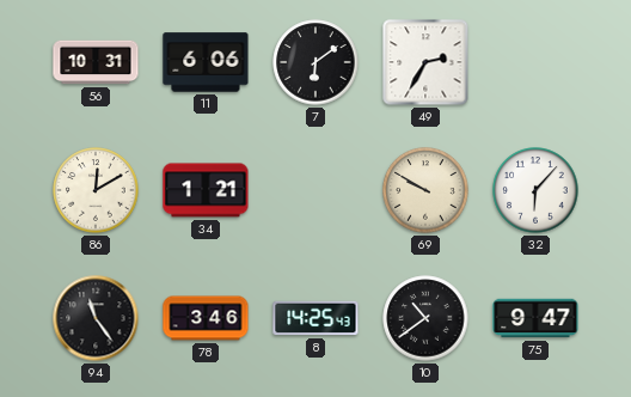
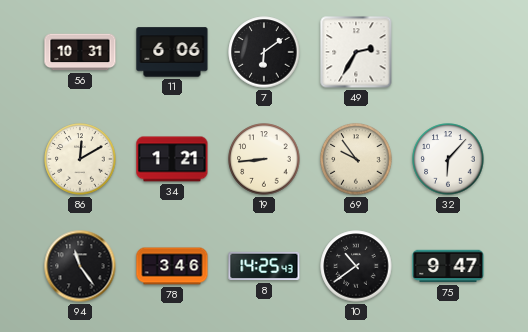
19: none -> 8:44 (264, 159)
69: 9:50 -> 9:54 (356, 159)
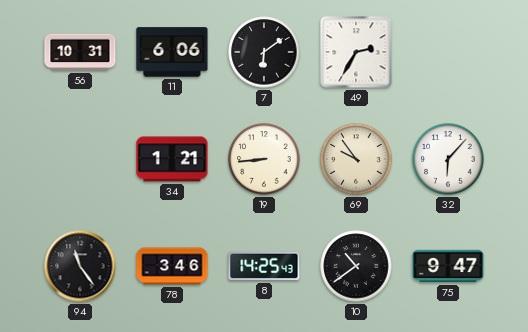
86: 12:10 -> none (80, 159)
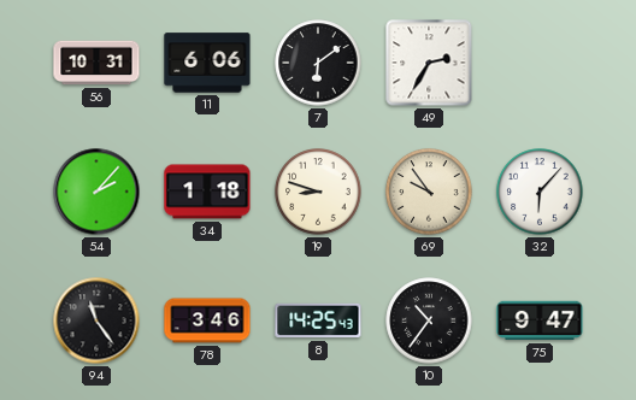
54: none -> 2:07 (96, 192)
34: 1:21 -> 1:18 (207, 192)
19: 8:44 -> 8:48 (318, 192)
10: 10:39 -> 10:36 (429, 320)
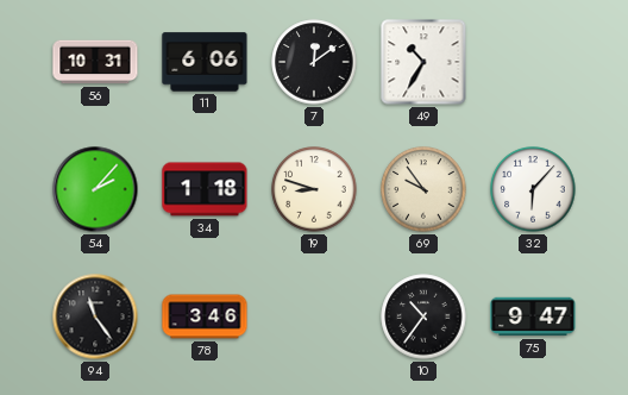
7: 6:09 -> 12:09 (314, 62)
49: 2:35 -> 10:35 (423, 62)
8: 14:25 -> none (318, 320)
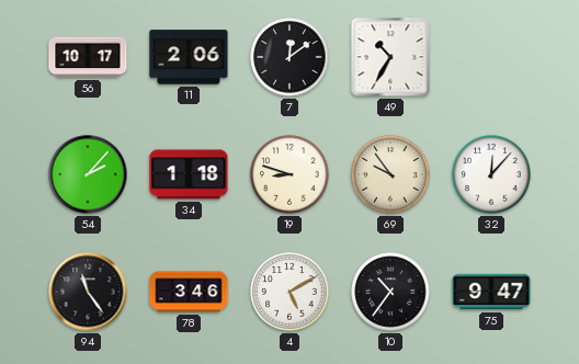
56: 10:31 -> 10:17 (88, 57)
11: 6:06 -> 2:06 (189, 57)
32: 6:07 -> 12:07 (491, 174)
4: none -> 5:10 (289, 292)
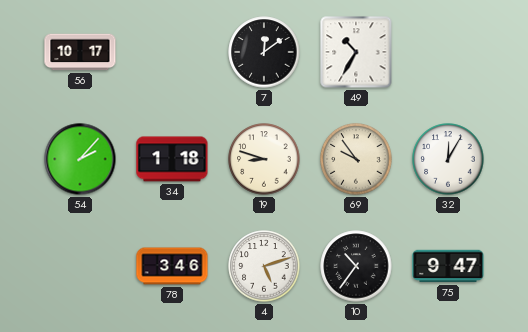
11: 2:06 -> none (189, 57)
32: 12:07 -> 12:05 (448, 159)
94: 11:24 -> none (88, 292)
4: 5:10 -> 5:12 (264, 266)
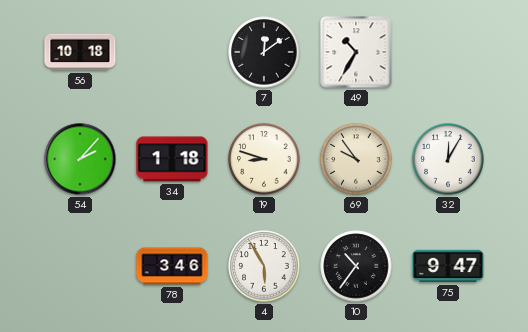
56: 10:17 -> 10:18 (80, 52)
4: 5:12 -> 5:55 (264, 266)
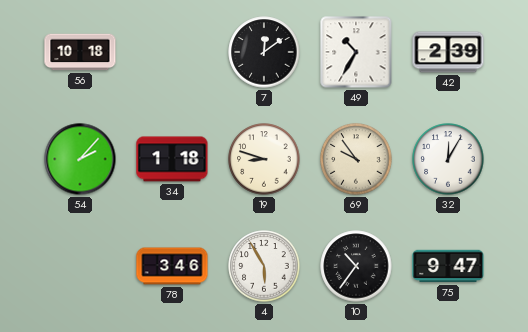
42: none -> 2:39 (448, 52)
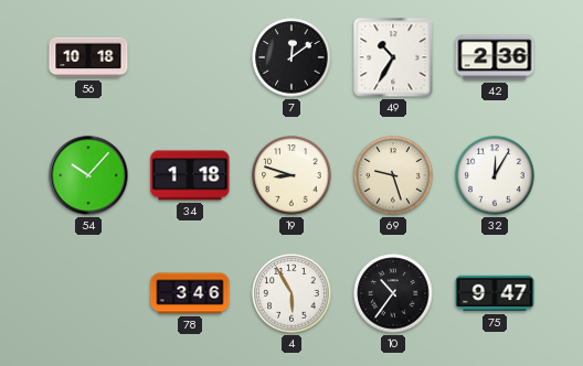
42: 2:39 -> 2:36 (495, 57)
54: 2:07 -> 10:07 (88, 175)
69: 9:54 -> 9:27 (393, 175)
